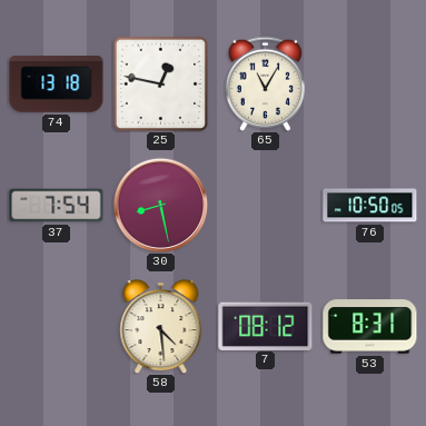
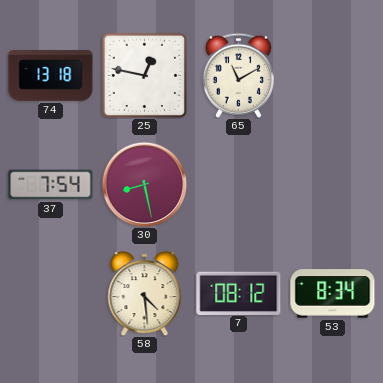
65: 11:05 -> 11:10 (238, 75)
76: 10:50 -> none (370, 206)
53: 8:31 -> 8:34 (333, 294)
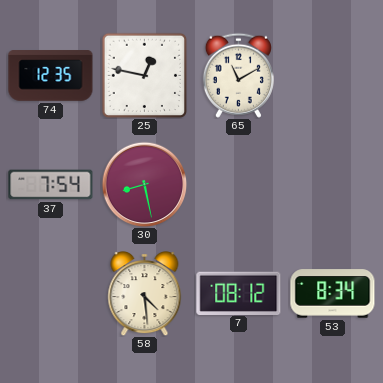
74: 13:18 -> 12:35 (51, 76)
